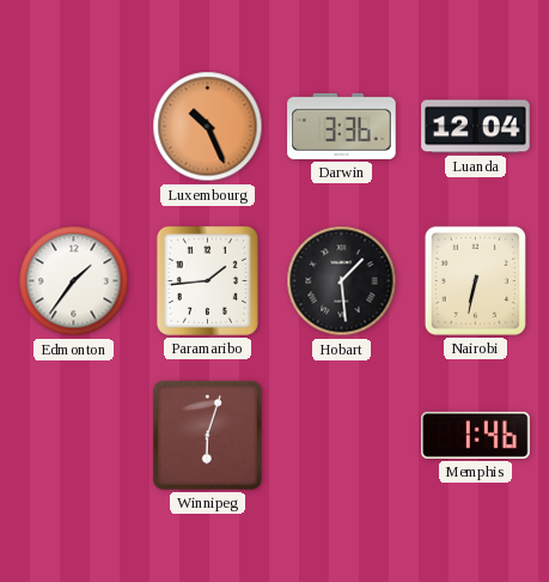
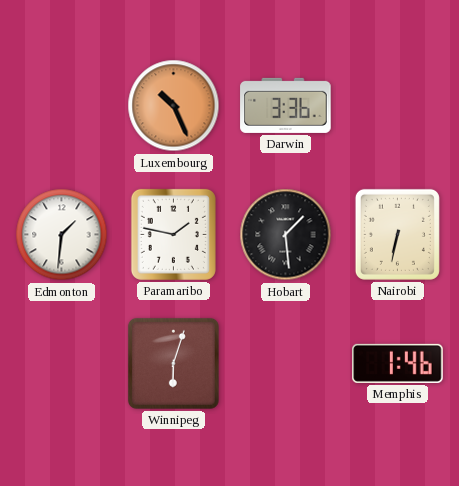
Luanda: 12:04 -> none (476, 127)
Edmonton: 1:36 -> 1:31 (62, 235)
Paramaribo: 1:44 -> 1:47 (173, 234)
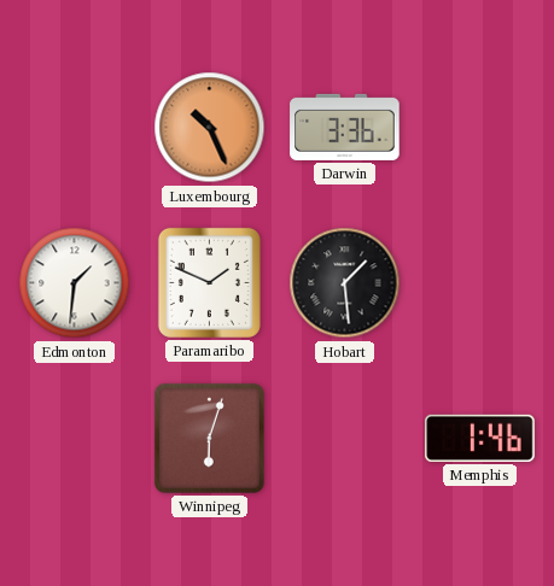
Paramaribo: 1:47 -> 1:49 (209, 282)
Nairobi: 6:32 -> none (397, 234)
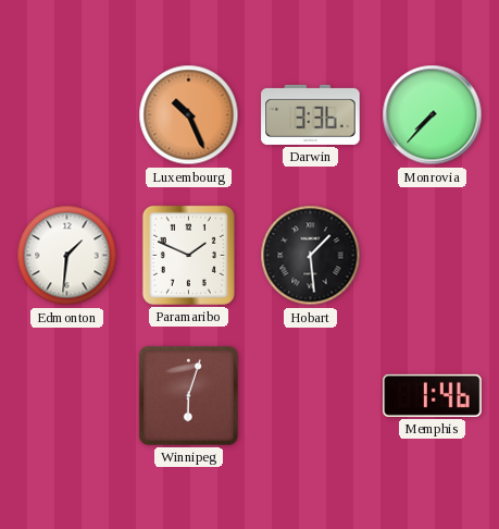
Monrovia: none -> 7:37 (433, 115)
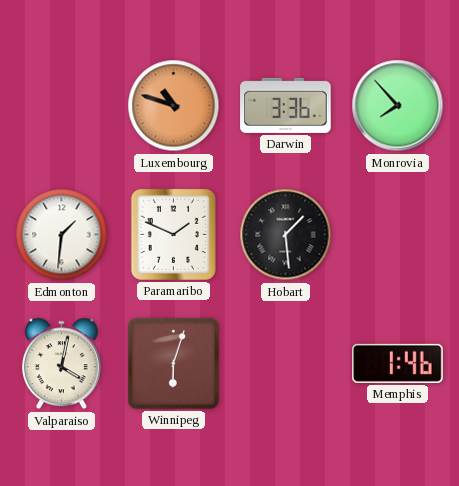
Luxembourg: 10:26 -> 10:48 (174, 106)
Monrovia: 7:37 -> 7:53 (398, 106)
Valparaiso: none -> 4:02 (62, 364)
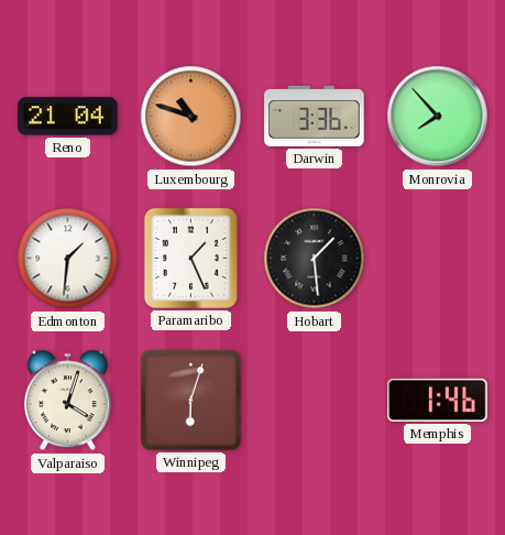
Reno: none -> 21:04 (68, 117)
Paramaribo: 1:49 -> 1:26 (190, 258)
Valparaiso: 4:02 -> 4:03 (68, 401)
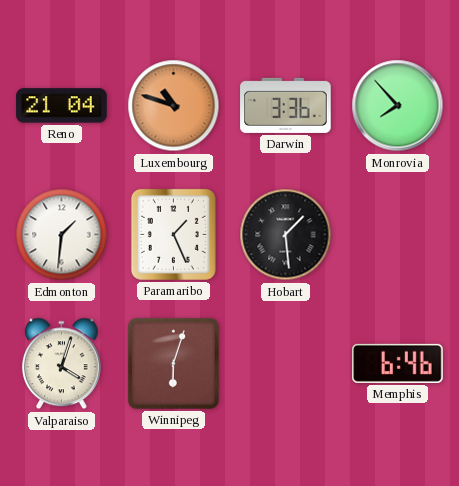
Memphis: 1:46 -> 6:46 (398, 363)
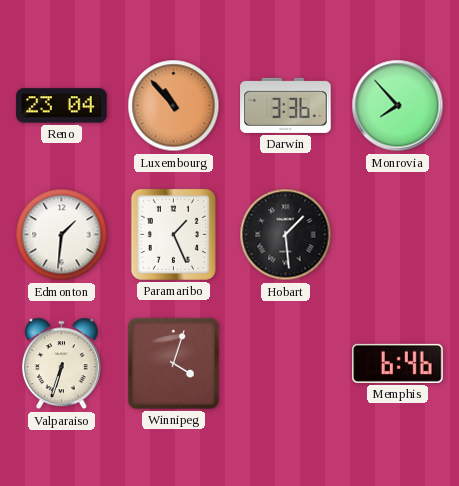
Reno: 21:04 -> 23:04 (62, 106)
Luxembourg: 10:48 -> 10:53 (174, 106)
Valparaiso: 4:03 -> 6:33 (62, 364)
Winnipeg: 6:03 -> 4:03 (173, 363)
